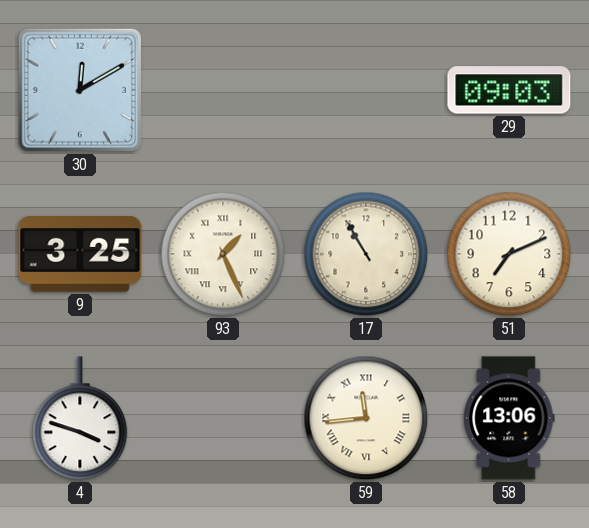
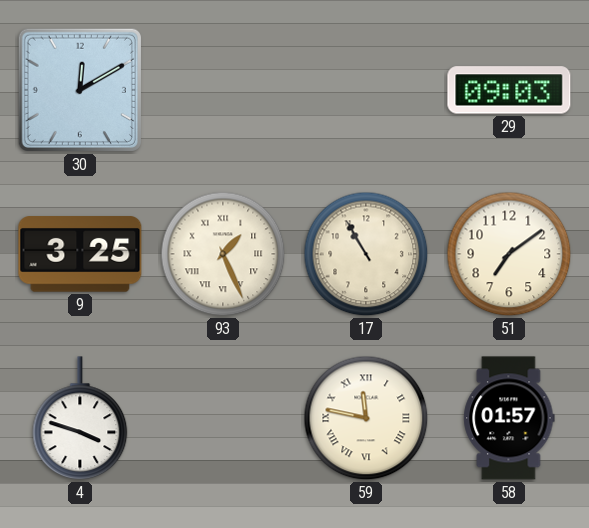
51: 7:11 -> 7:09 (509, 254)
59: 11:44 -> 11:47 (366, 418)
58: 13:06 -> 01:57 (509, 418)
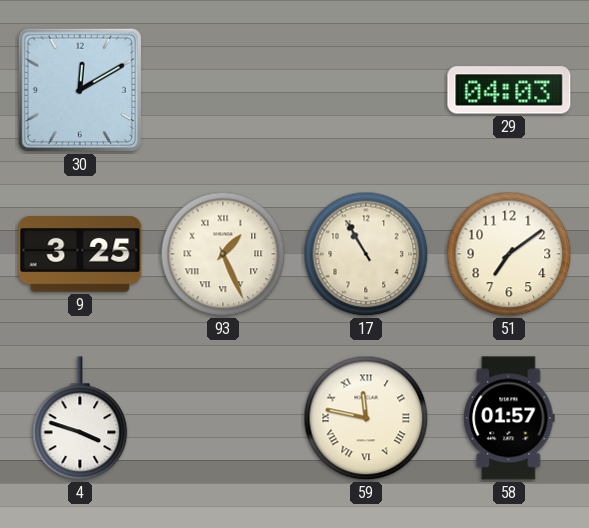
29: 09:03 -> 04:03 (509, 90)
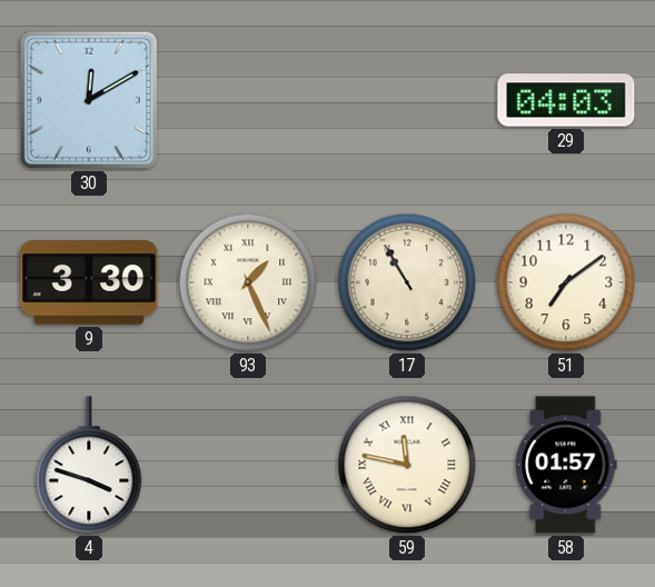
9: 3:25 -> 3:30 (89, 282)
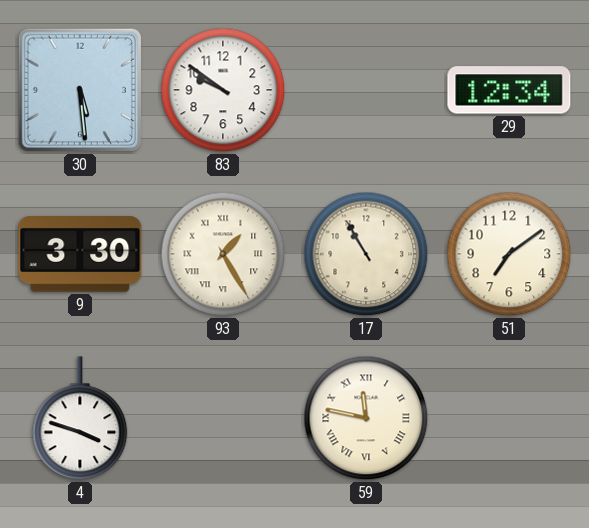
30: 12:10 -> 5:29 (80, 90)
83: none -> 9:51 (223, 90)
29: 04:03 -> 12:34 (509, 90)
93: 1:26 -> 1:25 (223, 254)
58: 01:57 -> none (566, 465)
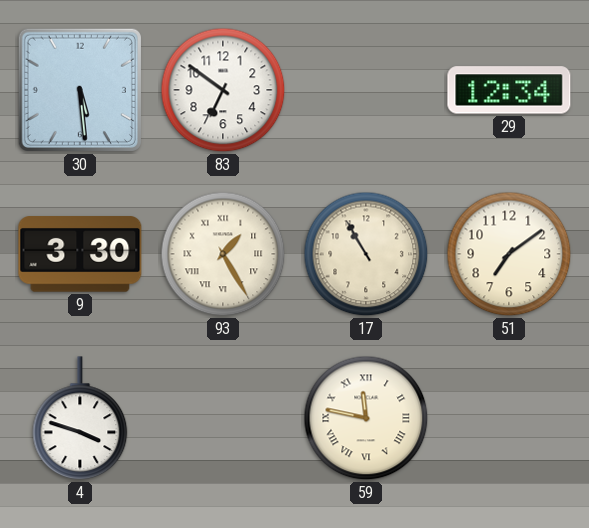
83: 9:51 -> 6:51 (223, 90)
